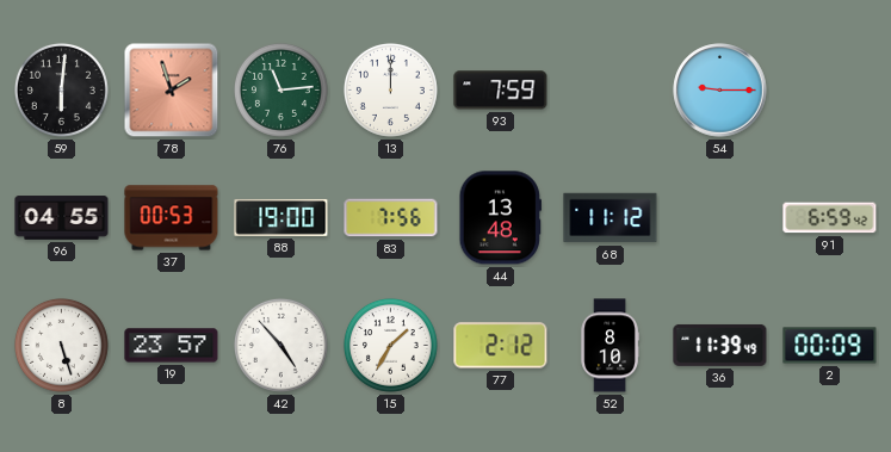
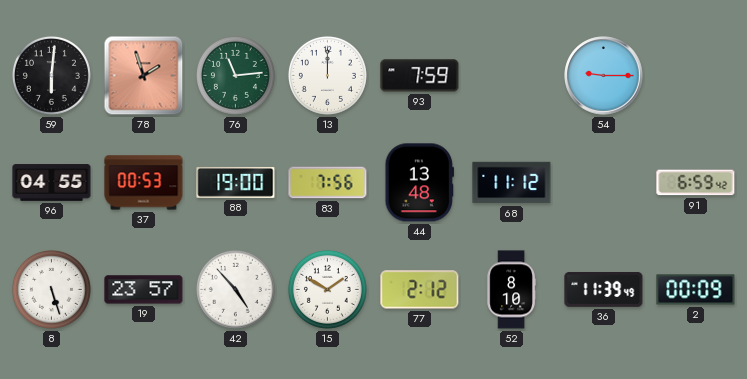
15: 1:35 -> 1:50 (327, 289)
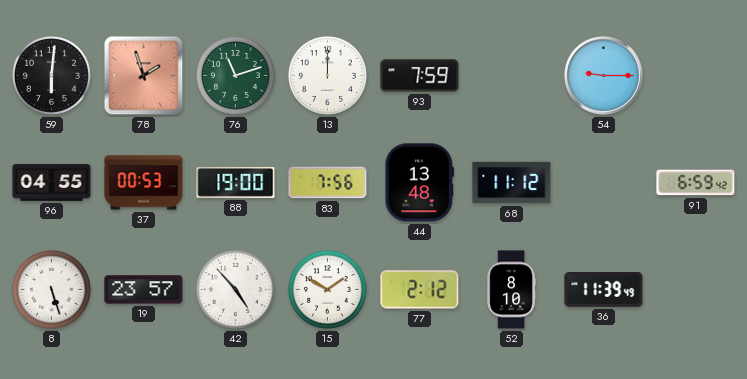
76: 11:14 -> 11:12 (235, 75)
2: 00:09 -> none (696, 290)
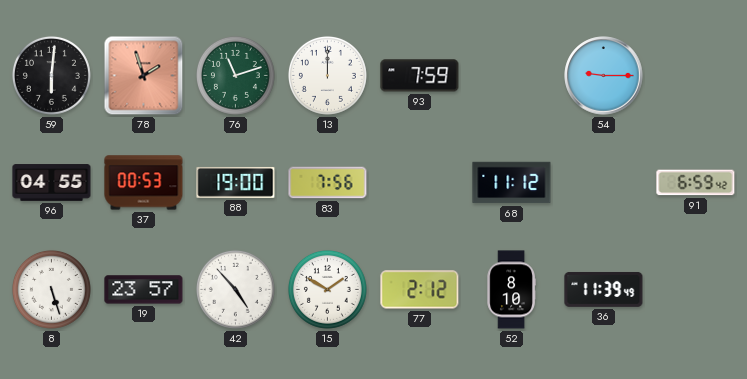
44: 13:48 -> none (419, 183)
